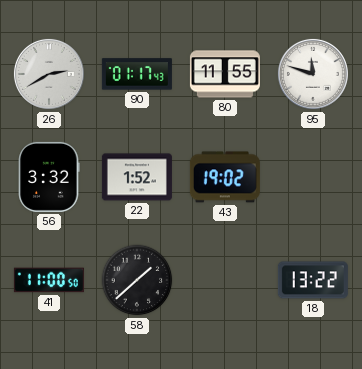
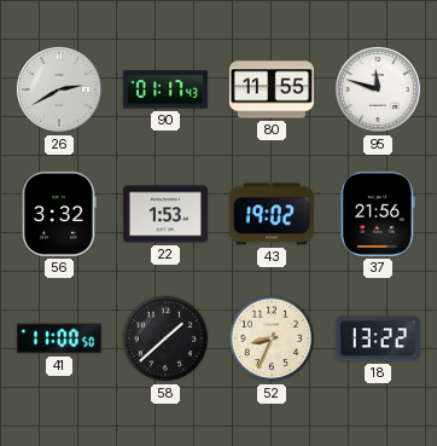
22: 1:52 -> 1:53 (165, 214)
37: none -> 21:56 (378, 214)
52: none -> 8:34 (272, 338)
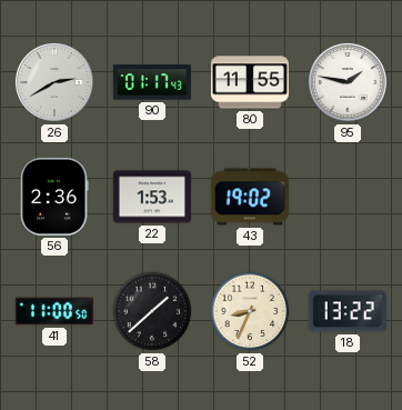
95: 11:48 -> 1:47 (348, 82)
56: 3:32 -> 2:36 (54, 197)
37: 21:56 -> none (378, 214)
